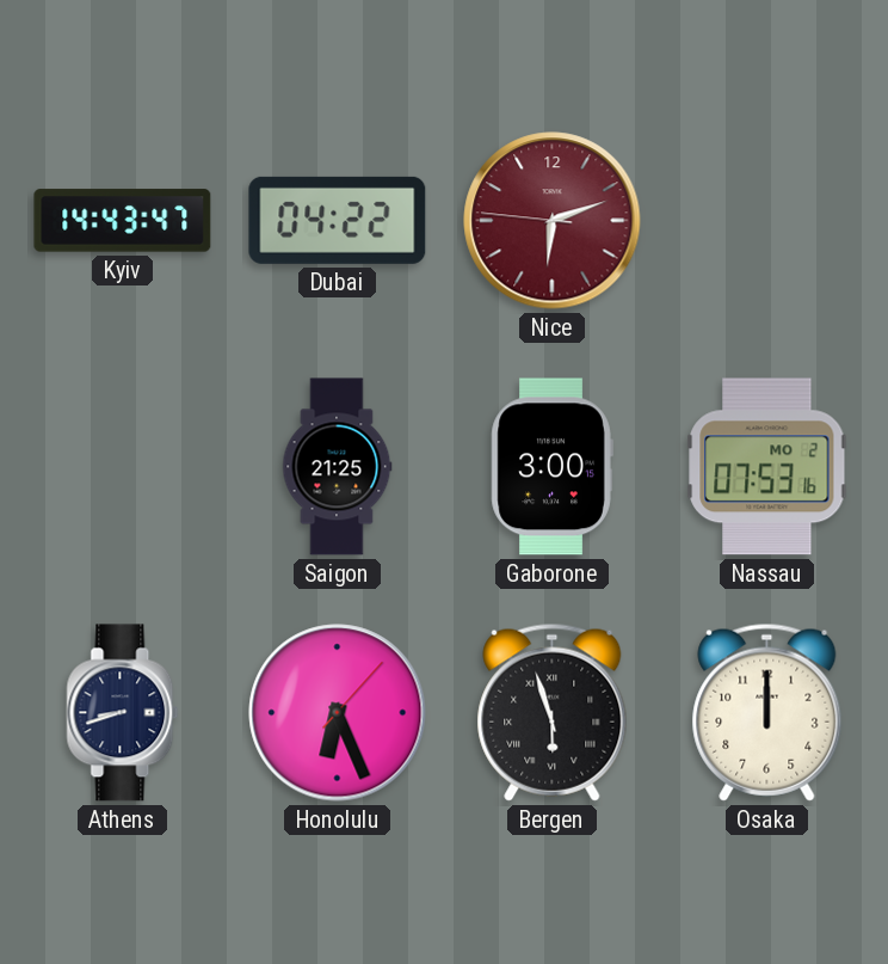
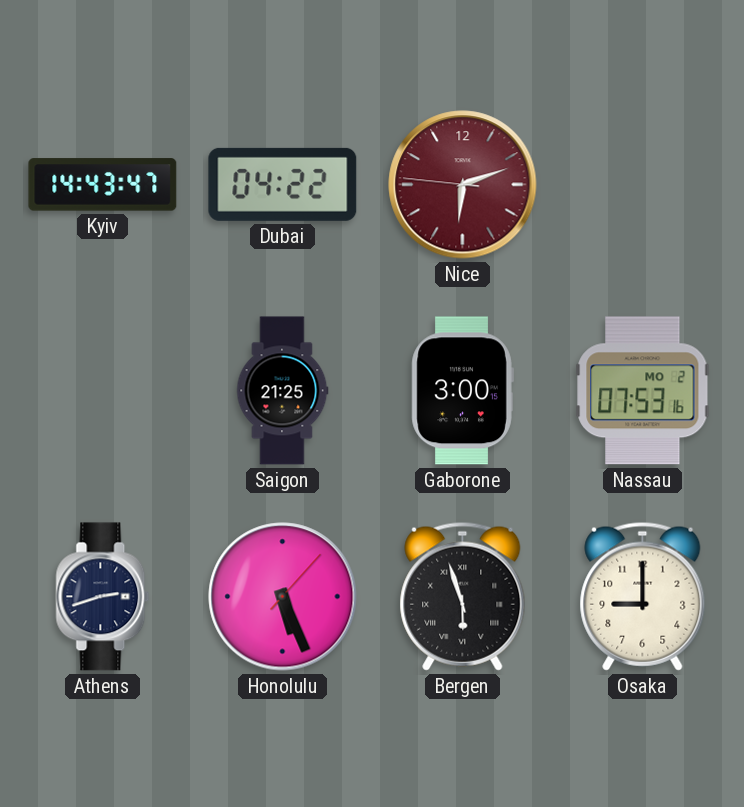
Athens: 8:42 -> 2:42 (103, 597)
Honolulu: 6:26 -> 5:26 (283, 597)
Osaka: 12:00 -> 9:00 (643, 596)
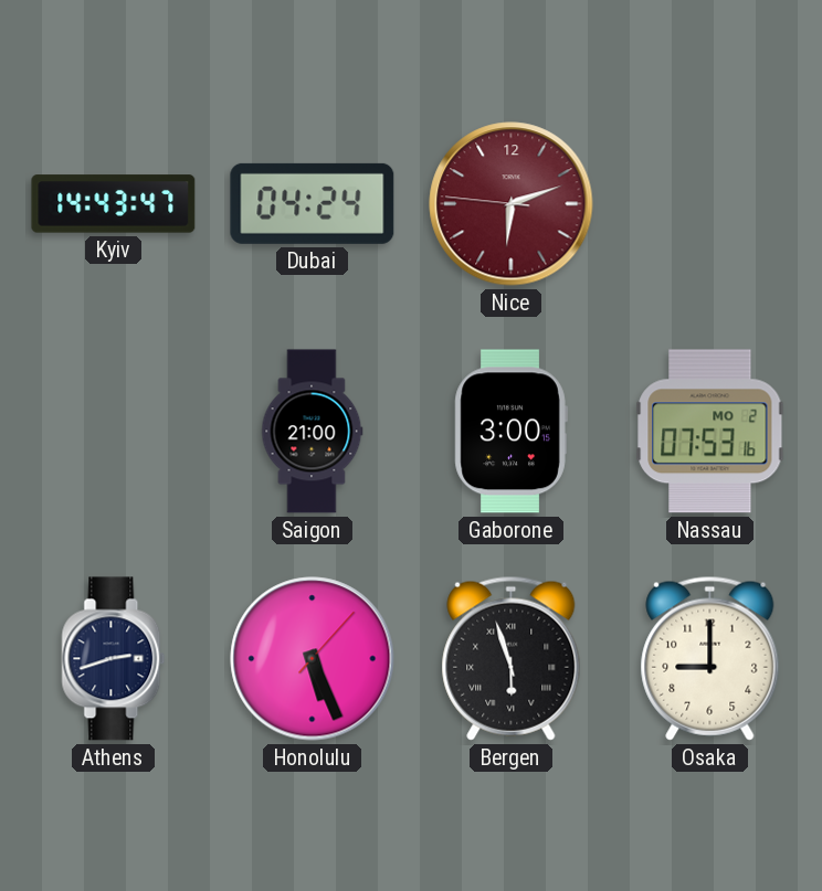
Dubai: 04:22 -> 04:24 (313, 203)
Saigon: 21:25 -> 21:00 (312, 432)
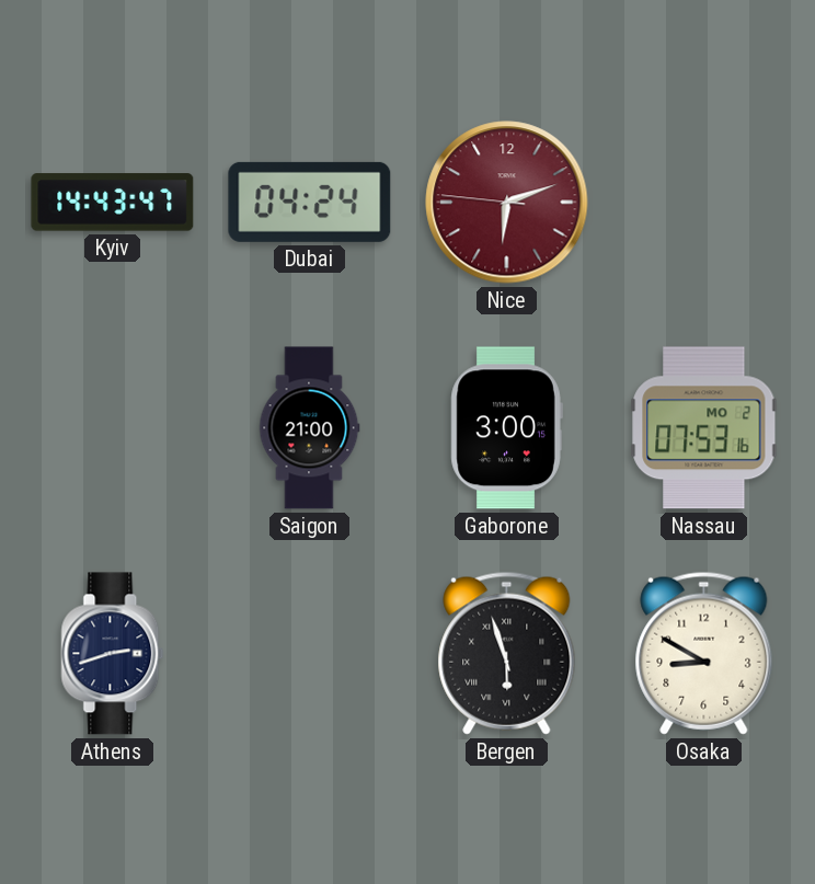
Honolulu: 5:26 -> none (313, 659)
Osaka: 9:00 -> 8:50 (704, 653)
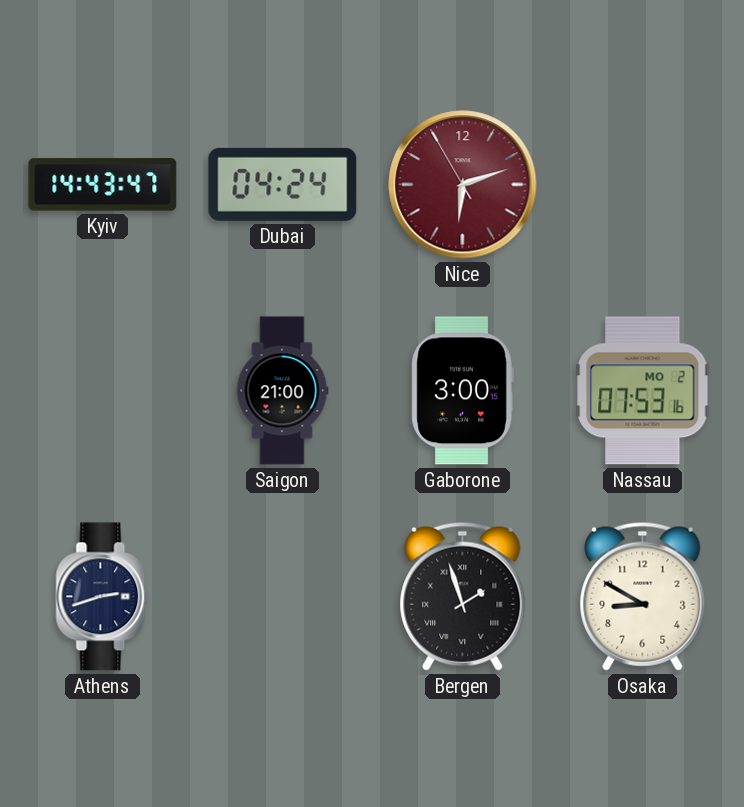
Nice: 6:11:46 -> 6:11:55 (463, 185)
Bergen: 5:57 -> 1:57 (463, 596)
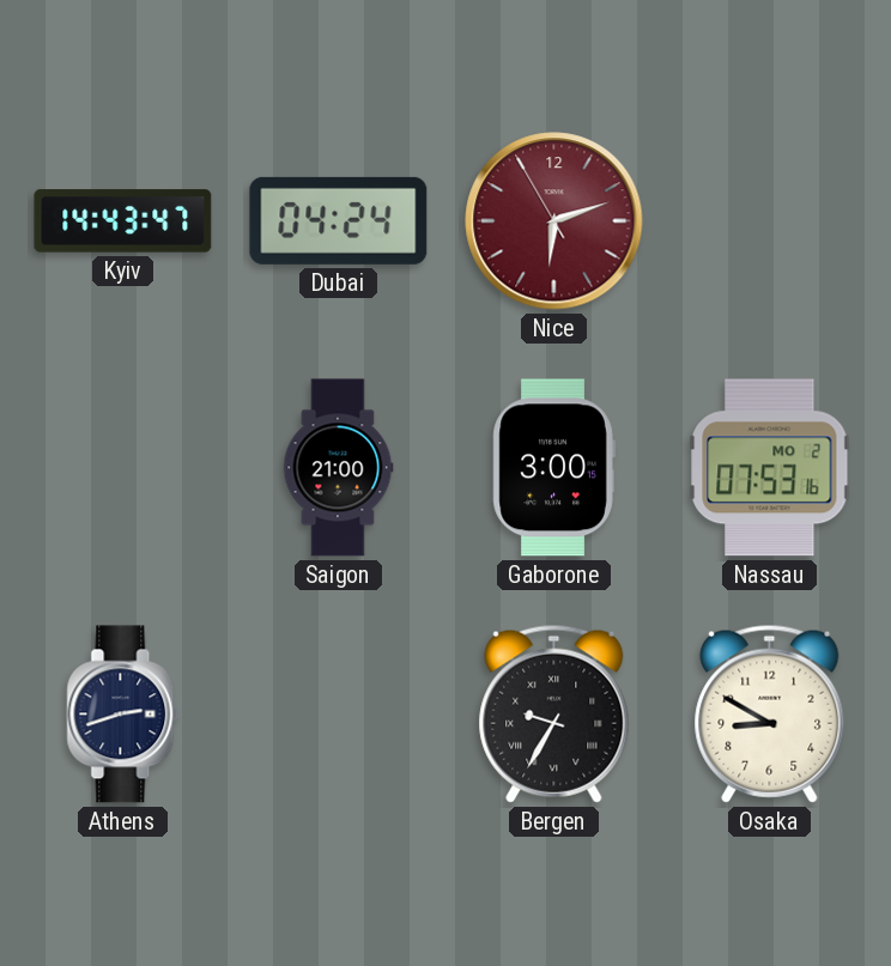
Bergen: 1:57 -> 9:35 (554, 713)
